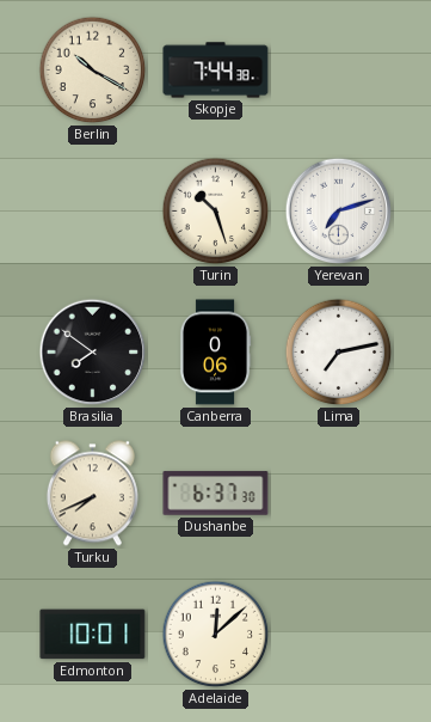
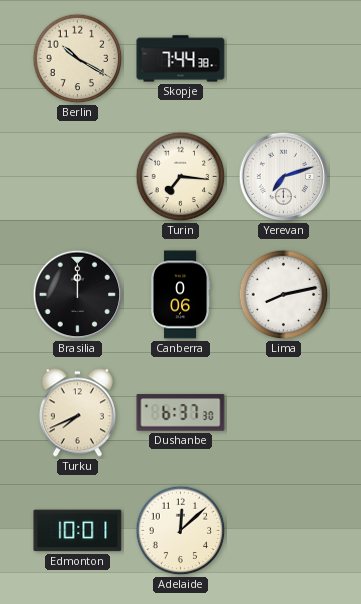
Turin: 10:27 -> 7:16 (181, 177)
Brasilia: 7:51 -> 12:00 (78, 295)
Lima: 7:13 -> 8:13 (284, 295)
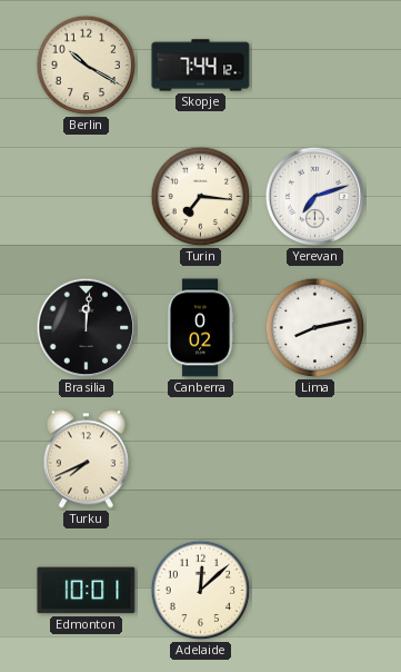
Skopje: 7:44:38 -> 7:44:12 (201, 66)
Brasilia: 12:00 -> 12:01 (87, 328)
Canberra: 0:06 -> 0:02 (200, 328)
Dushanbe: 6:37 -> none (181, 413)
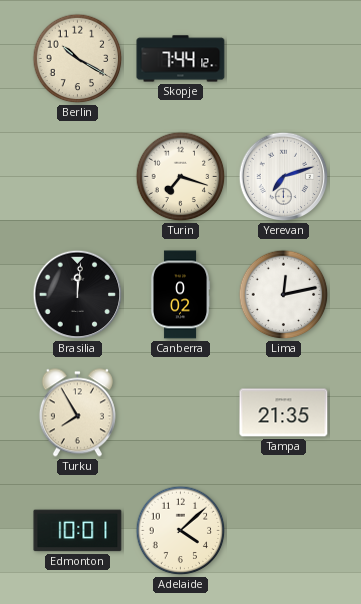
Turin: 7:16 -> 7:18 (181, 177)
Lima: 8:13 -> 12:13 (284, 295)
Turku: 7:41 -> 7:55 (77, 413)
Tampa: none -> 21:35 (284, 413)
Adelaide: 12:08 -> 4:08 (181, 531)
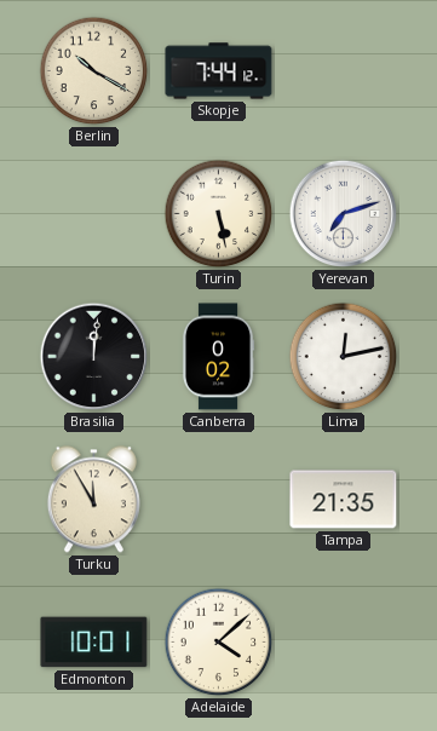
Turin: 7:18 -> 5:28 (219, 214)
Turku: 7:55 -> 11:55 (93, 500)
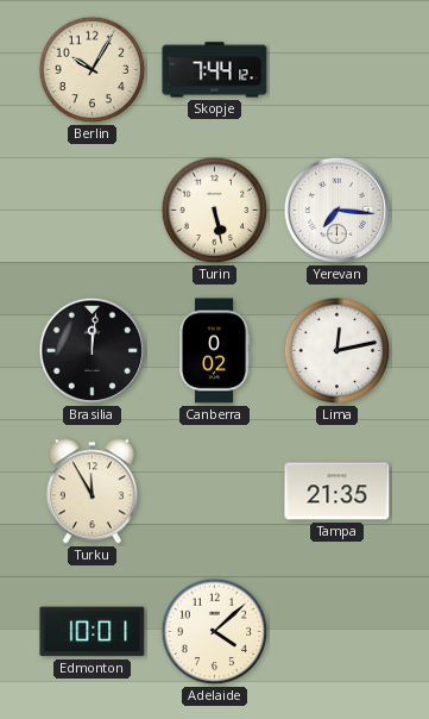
Berlin: 10:20 -> 10:05 (93, 70)
Yerevan: 7:12 -> 7:16 (337, 211)
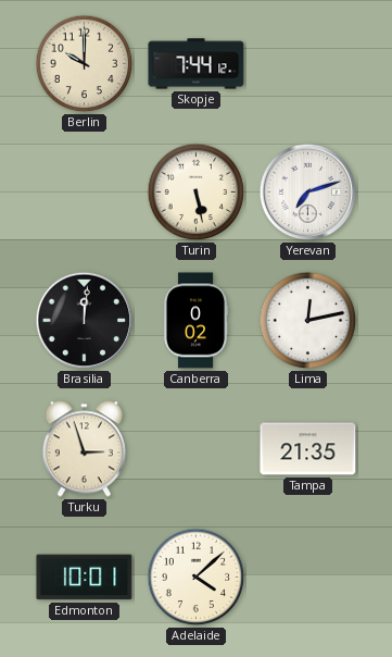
Berlin: 10:05 -> 10:00 (85, 64)
Yerevan: 7:16 -> 7:12 (308, 193)
Turku: 11:55 -> 2:57 (84, 449)
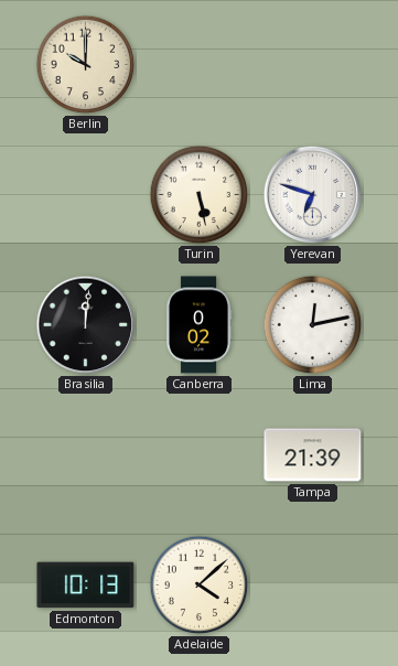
Skopje: 7:44 -> none (197, 64)
Yerevan: 7:12 -> 6:48 (313, 195)
Turku: 2:57 -> none (84, 449)
Tampa: 21:35 -> 21:39 (313, 455)
Edmonton: 10:01 -> 10:13 (86, 586)
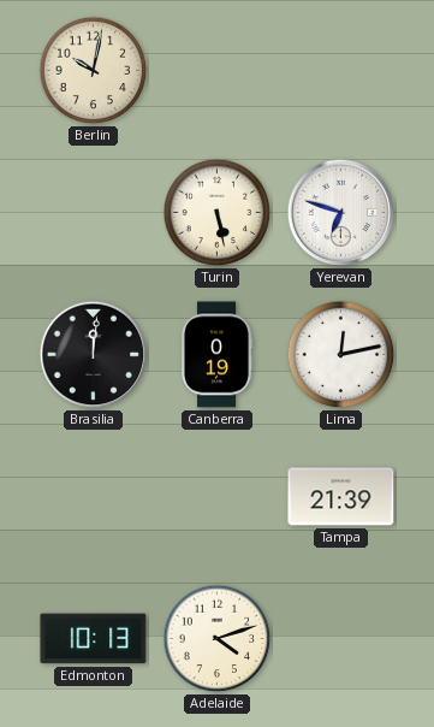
Berlin: 10:00 -> 10:02 (94, 71)
Canberra: 0:02 -> 0:19 (216, 355)
Adelaide: 4:08 -> 4:12 (218, 639)
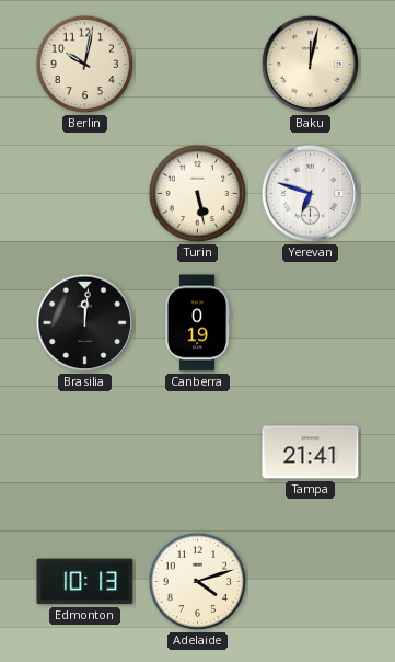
Baku: none -> 12:02 (311, 65)
Lima: 12:13 -> none (341, 355)
Tampa: 21:39 -> 21:41 (311, 453)
